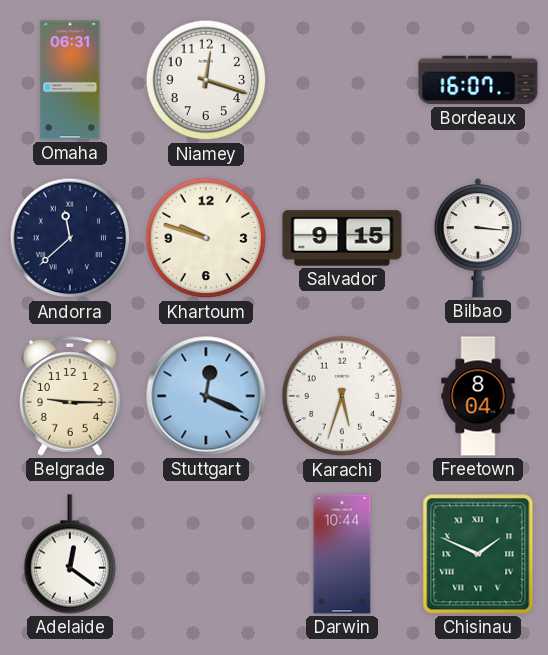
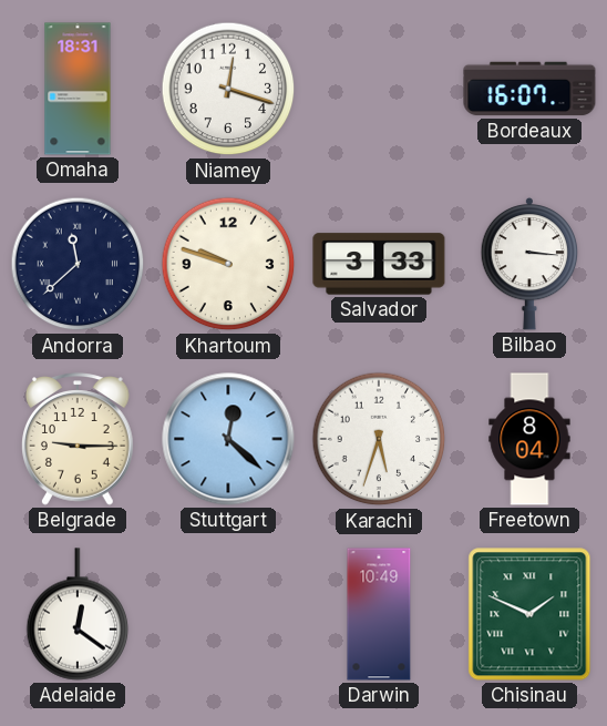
Omaha: 06:31 -> 18:31 (78, 89)
Salvador: 9:15 -> 3:33 (379, 264)
Stuttgart: 12:19 -> 12:22 (228, 439)
Darwin: 10:44 -> 10:49 (379, 614)
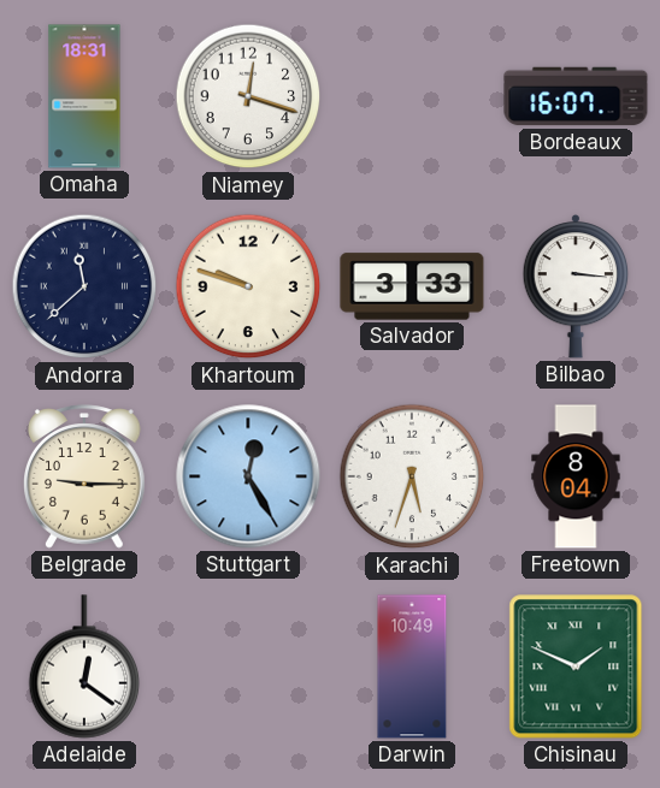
Stuttgart: 12:22 -> 12:25 (248, 476)
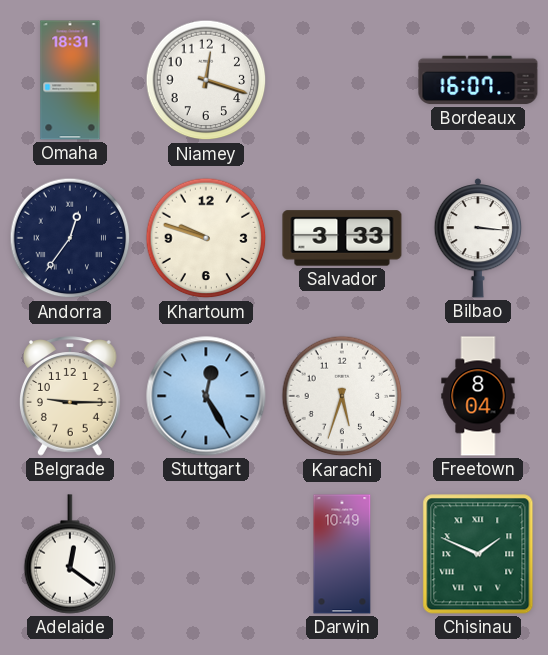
Andorra: 11:38 -> 12:36 (70, 238)
